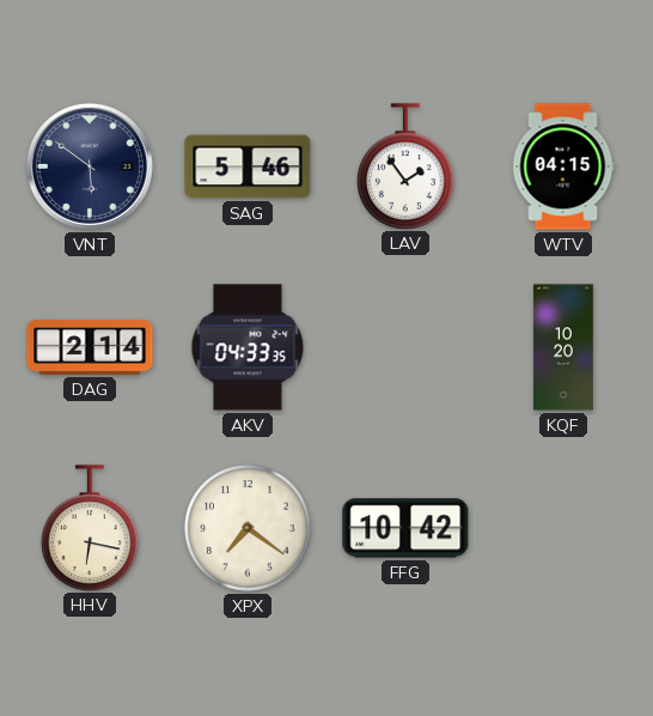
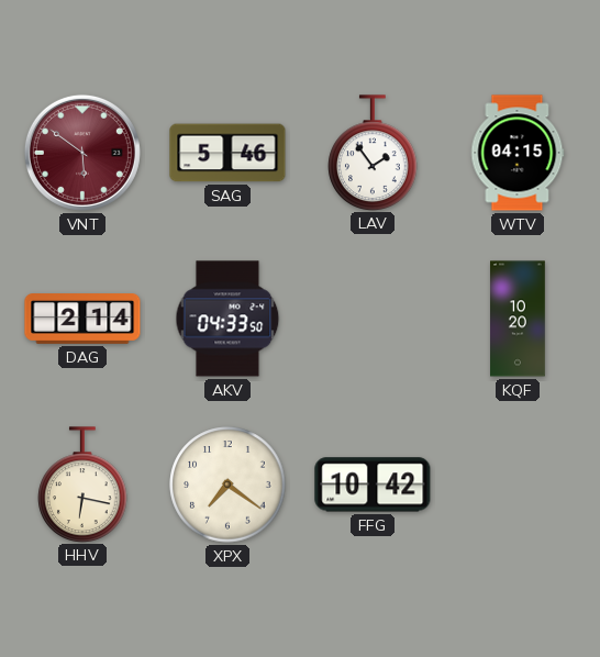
VNT dial: navy -> burgundy (82, 153)
AKV: 04:33:35 -> 04:33:50 (227, 319)
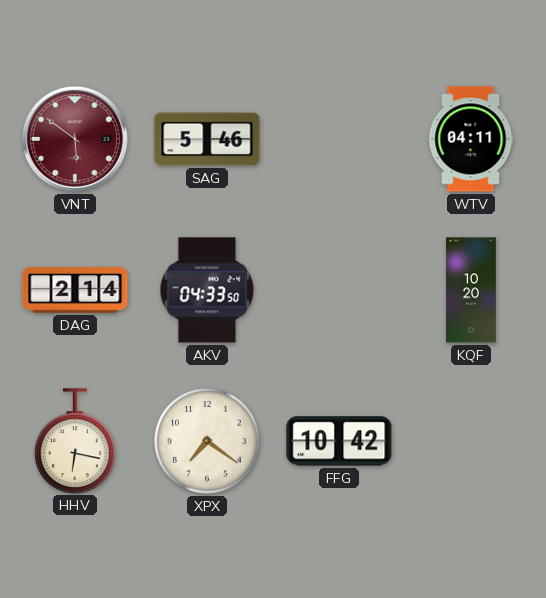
LAV: 1:54 -> none (373, 153)
WTV: 04:15 -> 04:11 (471, 139)
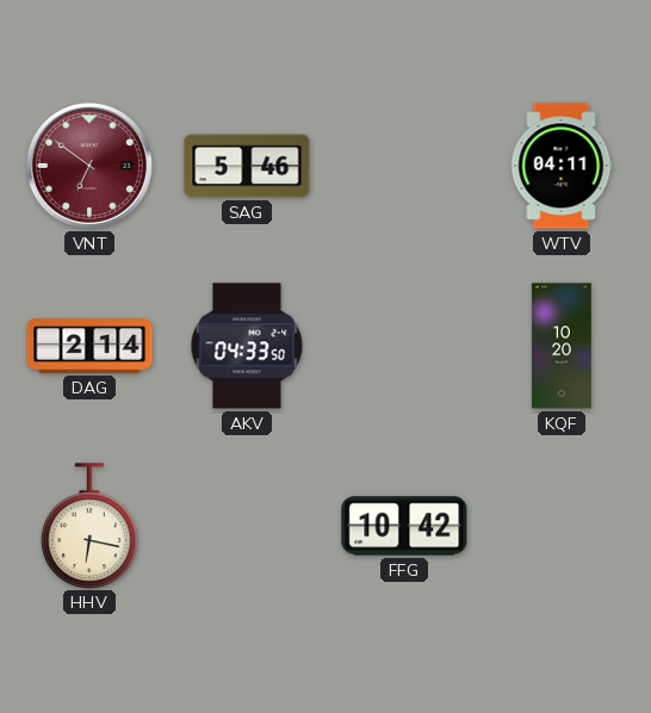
VNT: 5:51 -> 6:51 (89, 166)
XPX: 7:21 -> none (207, 441)
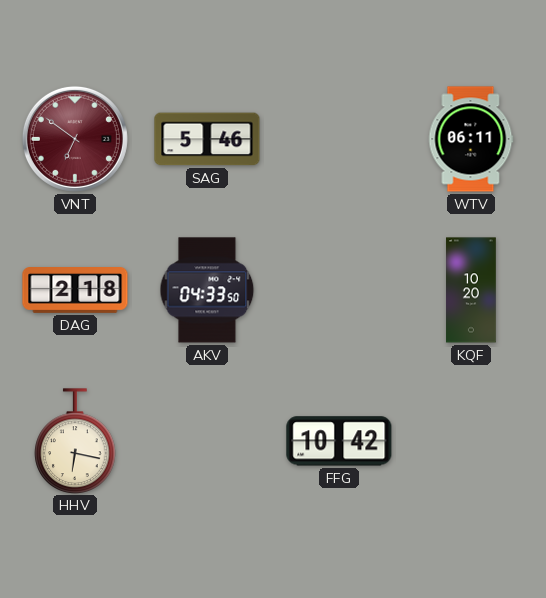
WTV: 04:11 -> 06:11 (471, 139)
DAG: 2:14 -> 2:18 (75, 291)
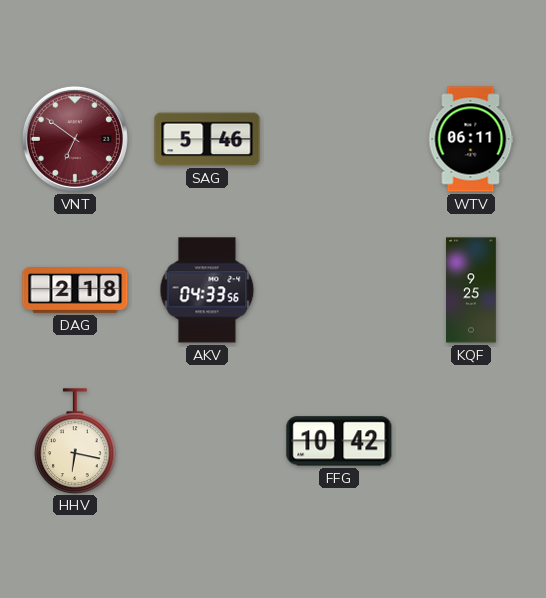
AKV: 04:33:50 -> 04:33:56 (207, 290)
KQF: 10:20 -> 9:25 (471, 290)
